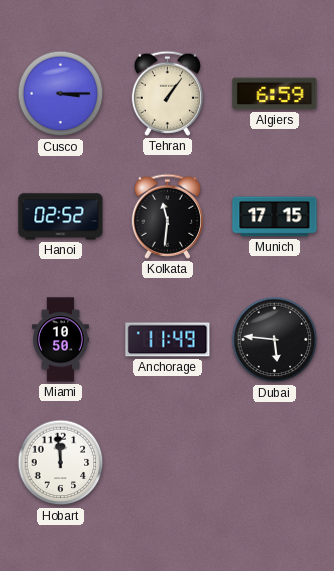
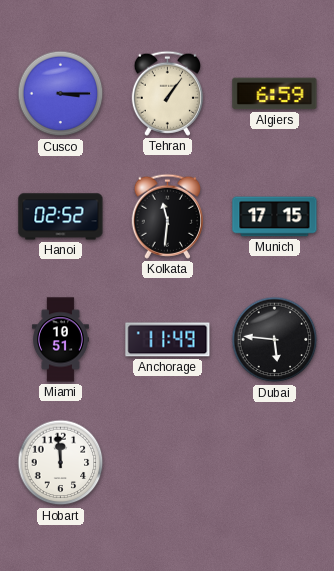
Miami: 10:50 -> 10:51 (60, 340)
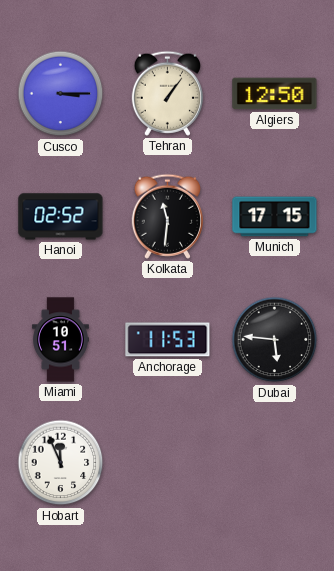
Algiers: 6:59 -> 12:50 (275, 94)
Anchorage: 11:49 -> 11:53 (168, 340)
Hobart: 11:59 -> 11:56 (61, 463)
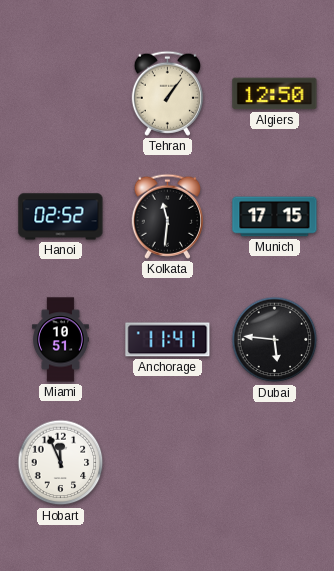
Cusco: 3:15 -> none (61, 94)
Anchorage: 11:53 -> 11:41 (168, 340)
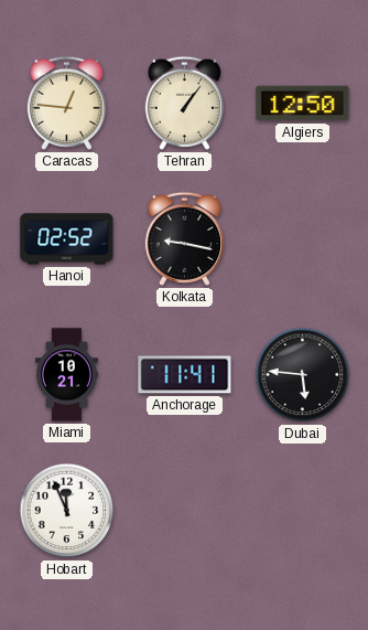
Caracas: none -> 12:46 (66, 103)
Kolkata: 11:31 -> 9:17 (184, 238)
Munich: 17:15 -> none (275, 217)
Miami: 10:51 -> 10:21 (66, 375)
